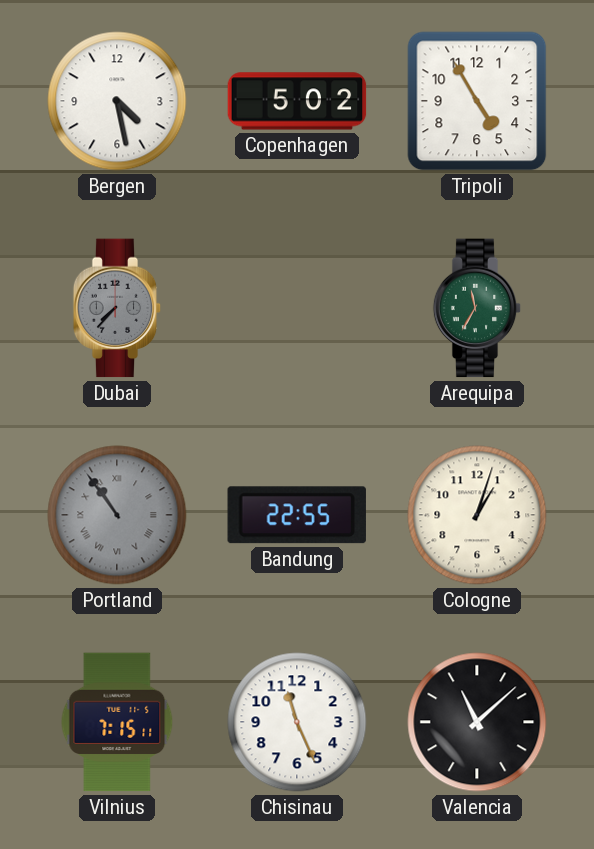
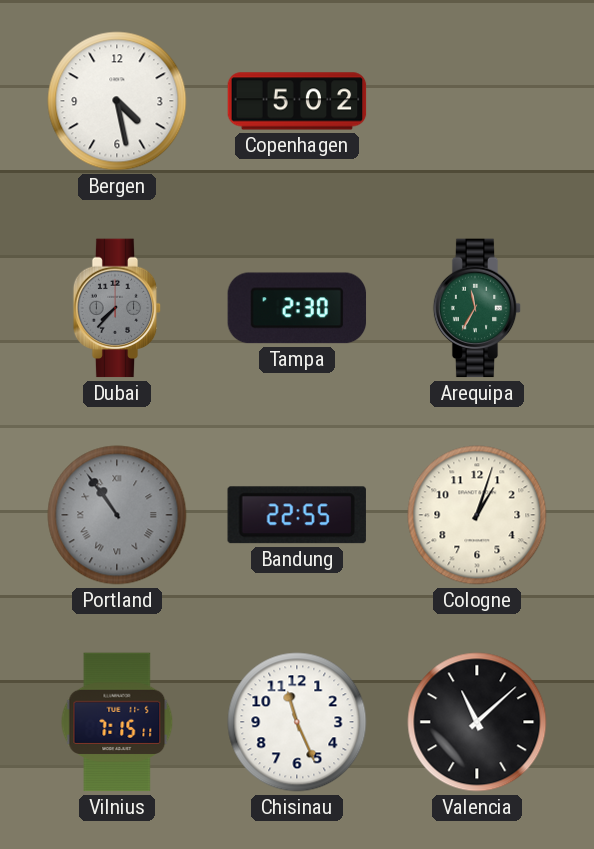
Tripoli: 4:55 -> none (477, 101)
Tampa: none -> 2:30 (297, 308)
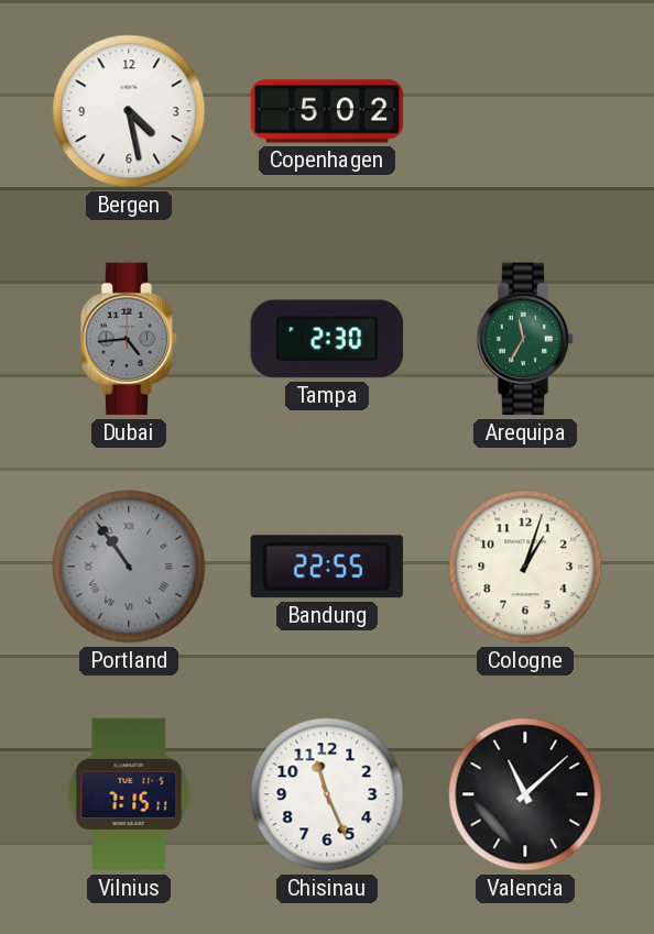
Dubai: 7:37 -> 4:44 (129, 339)
